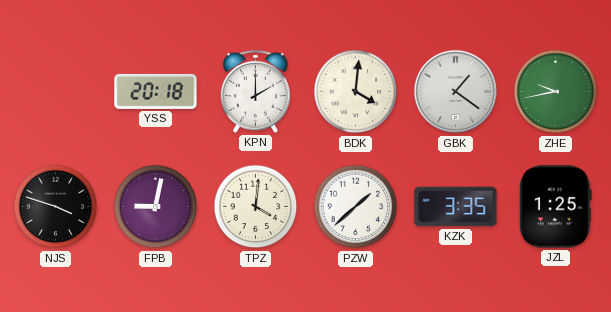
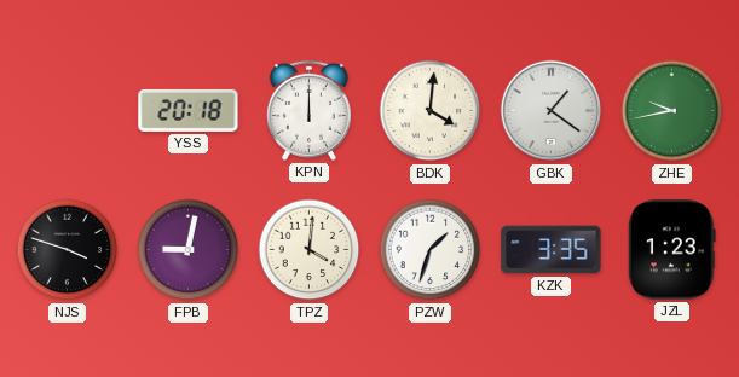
KPN: 2:00 -> 12:00 (308, 110)
PZW: 1:38 -> 1:33 (431, 250)
JZL: 1:25 -> 1:23 (672, 250)
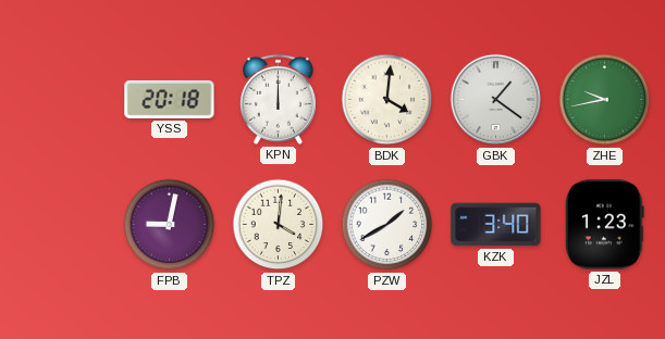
NJS: 3:48 -> none (68, 250)
PZW: 1:33 -> 1:40 (387, 225)
KZK: 3:35 -> 3:40 (496, 225)
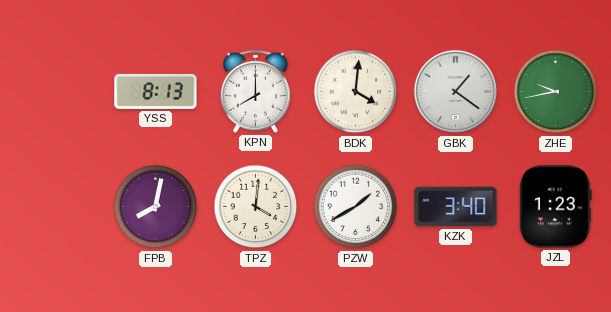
YSS: 20:18 -> 8:13 (156, 91)
KPN: 12:00 -> 8:00 (255, 91)
FPB: 9:02 -> 8:02 (156, 207)
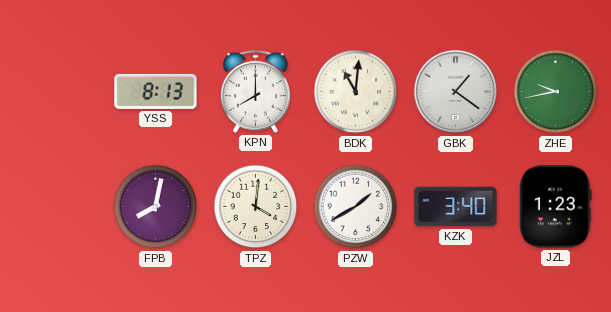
BDK: 4:01 -> 11:01 (356, 92)
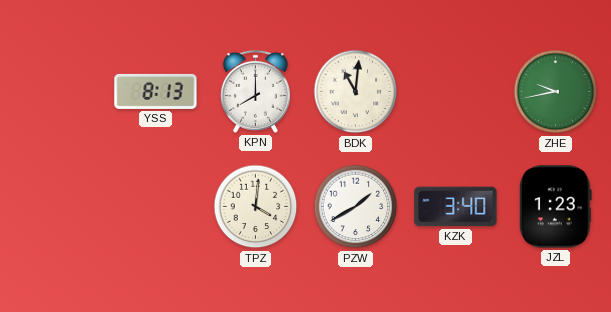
GBK: 1:21 -> none (456, 92)
FPB: 8:02 -> none (156, 207)
